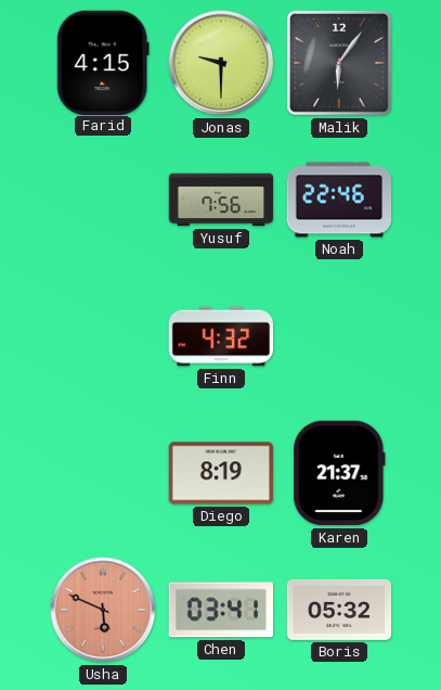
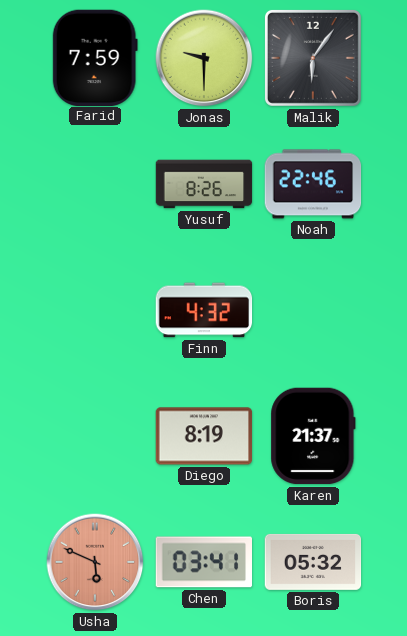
Farid: 4:15 -> 7:59 (95, 57)
Yusuf: 7:56 -> 8:26 (204, 184)
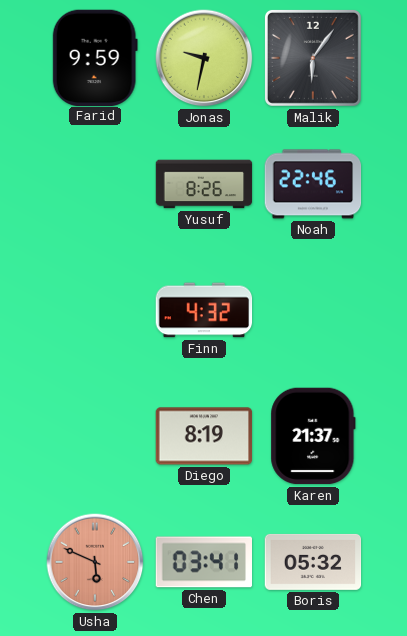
Farid: 7:59 -> 9:59 (95, 57)
Jonas: 9:30 -> 9:32 (204, 58)
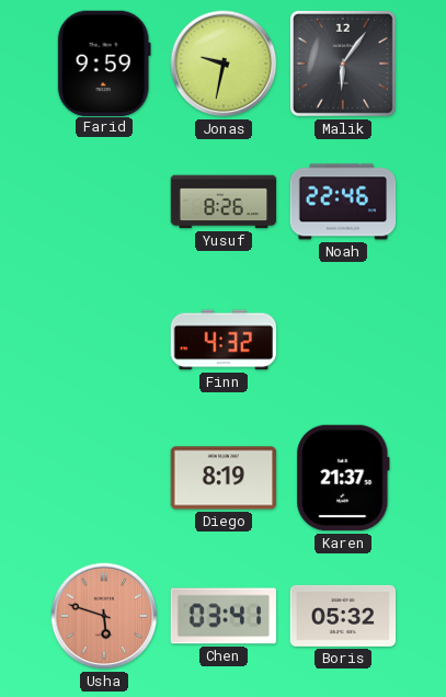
Usha: 5:49 -> 5:48 (104, 616)
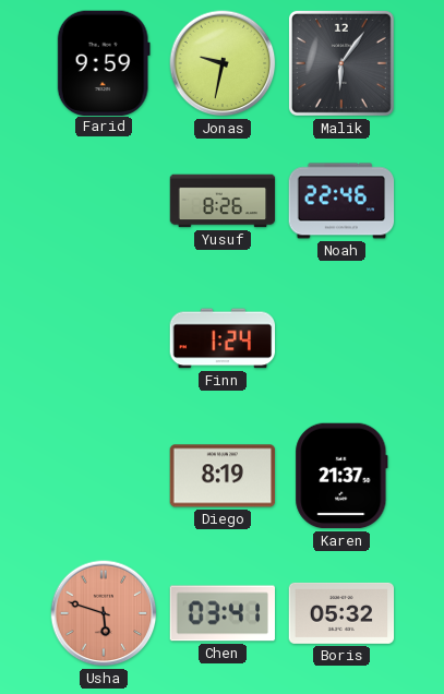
Finn: 4:32 -> 1:24 (223, 338)
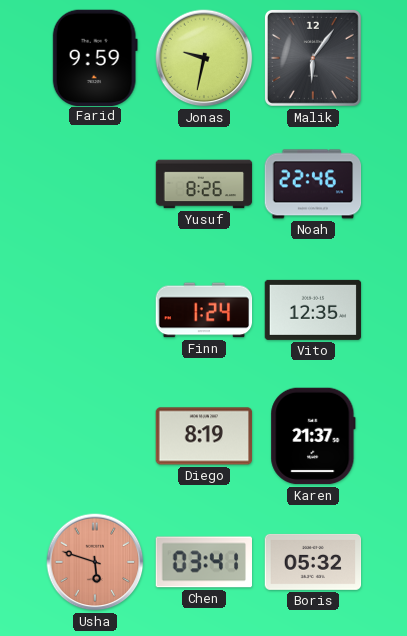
Vito: none -> 12:35 (313, 310)
